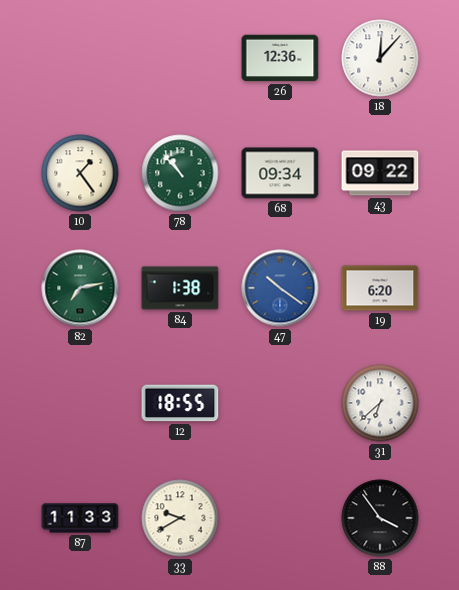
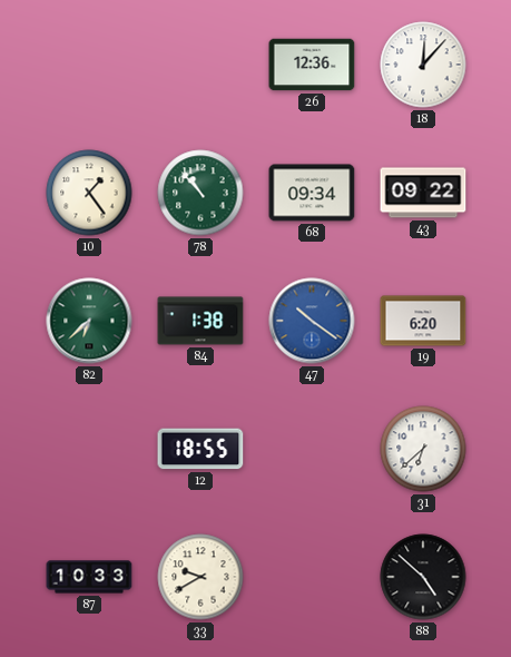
82: 7:13 -> 6:38 (89, 321)
87: 11:33 -> 10:33 (89, 577)
88: 3:54 -> 4:52 (423, 577)
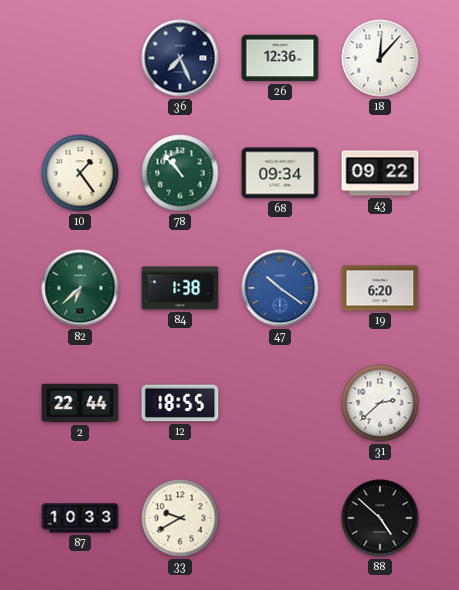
36: none -> 7:26 (180, 58)
2: none -> 22:44 (80, 403)
31: 6:38 -> 2:38 (380, 403)
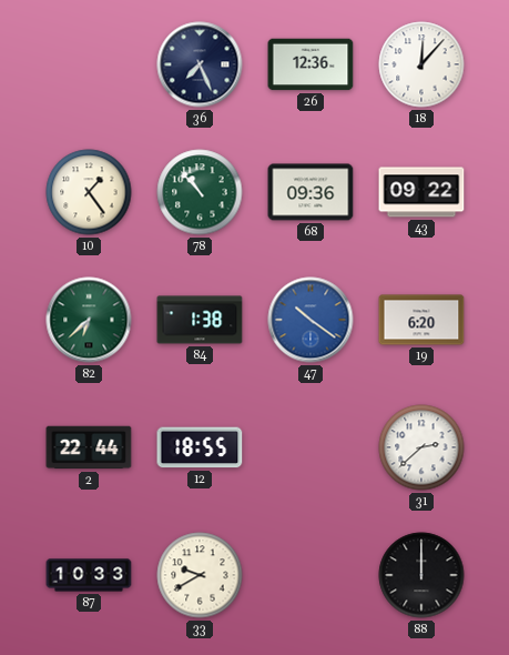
68: 09:34 -> 09:36 (311, 192)
88: 4:52 -> 12:00 (421, 575)
